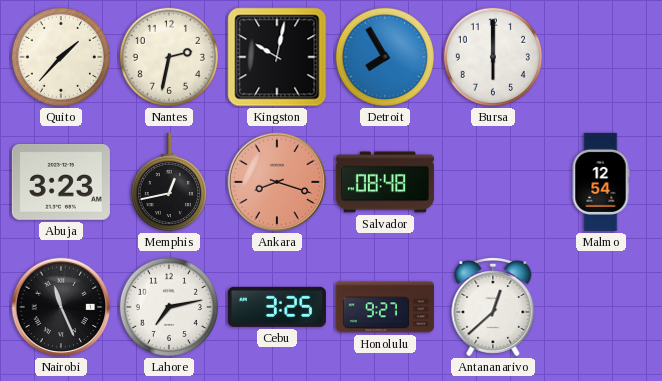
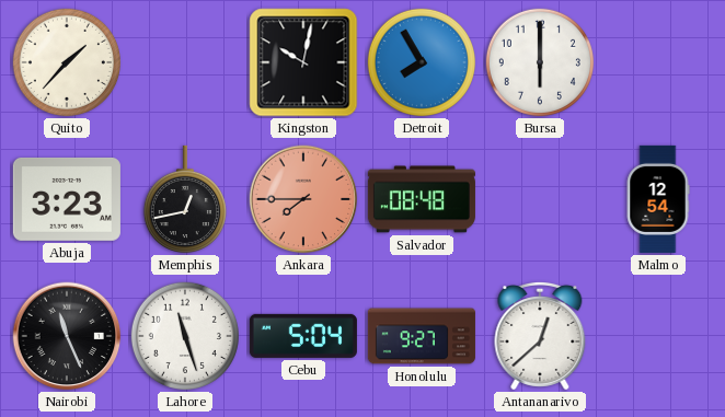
Nantes: 2:32 -> none (169, 57)
Ankara: 8:18 -> 7:45 (303, 199)
Lahore: 7:13 -> 11:27 (185, 336)
Cebu: 3:25 -> 5:04 (303, 336)
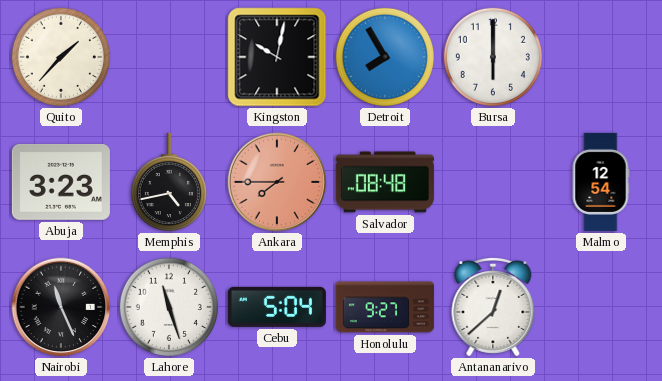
Memphis: 12:43 -> 4:43 (169, 182)
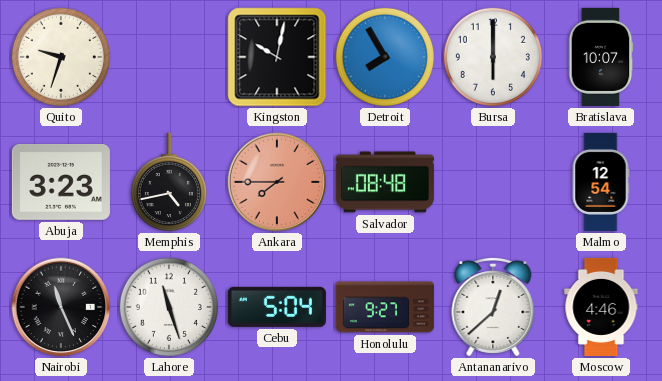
Quito: 1:37 -> 9:33 (61, 57)
Bratislava: none -> 10:07 (601, 57)
Moscow: none -> 4:46 (601, 307)
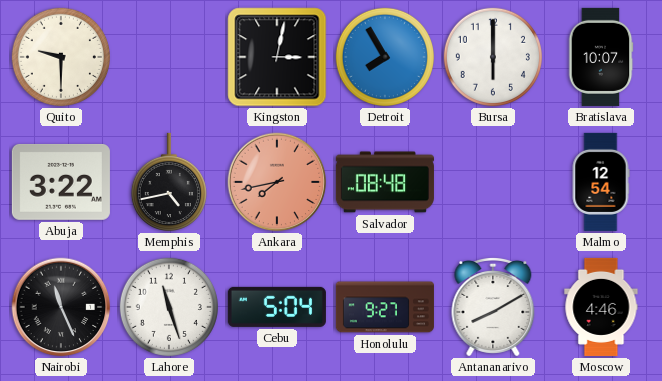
Quito: 9:33 -> 9:30 (61, 57)
Kingston: 10:02 -> 3:02 (277, 57)
Abuja: 3:23 -> 3:22 (61, 182)
Ankara: 7:45 -> 7:43 (277, 182)
Antananarivo: 12:38 -> 8:10 (493, 308)
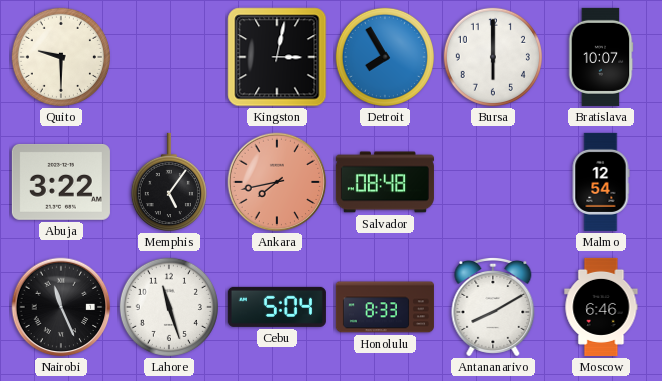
Memphis: 4:43 -> 5:06 (169, 182)
Honolulu: 9:27 -> 8:33 (385, 307)
Moscow: 4:46 -> 6:46 (601, 307)
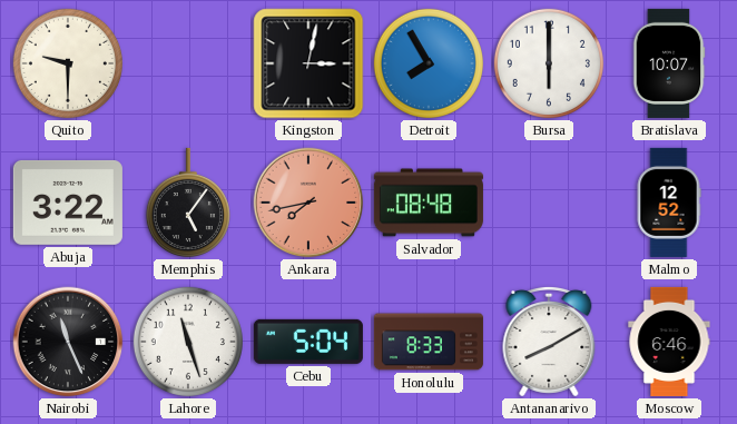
Malmo: 12:54 -> 12:52 (669, 203)
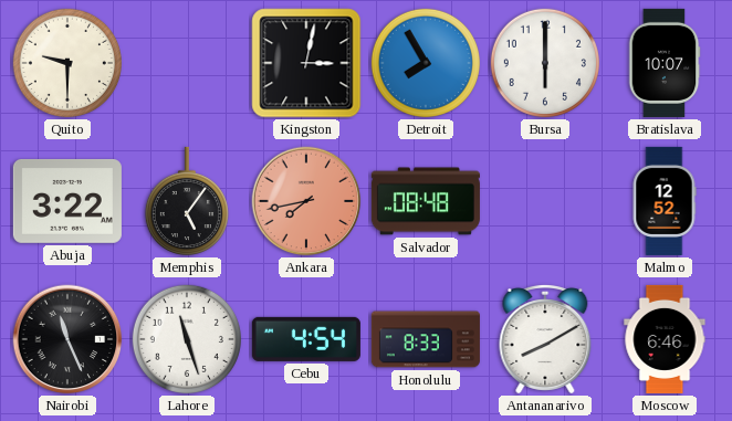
Cebu: 5:04 -> 4:54 (306, 339)
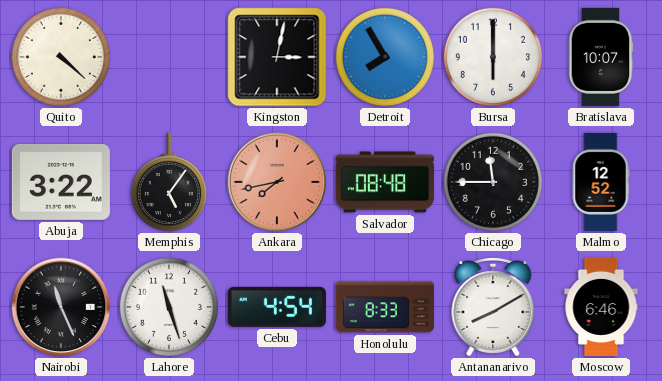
Quito: 9:30 -> 4:22 (61, 57)
Chicago: none -> 11:45 (493, 182)
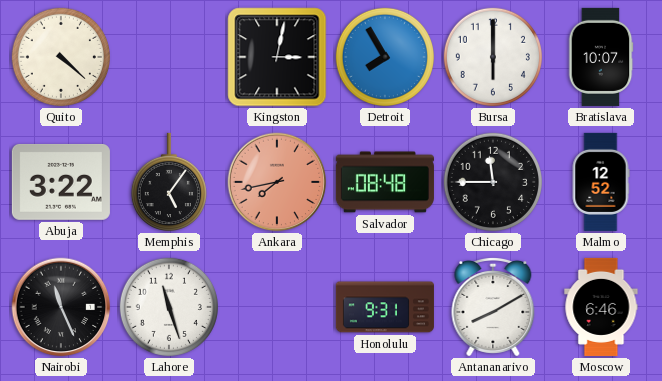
Cebu: 4:54 -> none (277, 307)
Honolulu: 8:33 -> 9:31 (385, 307)
